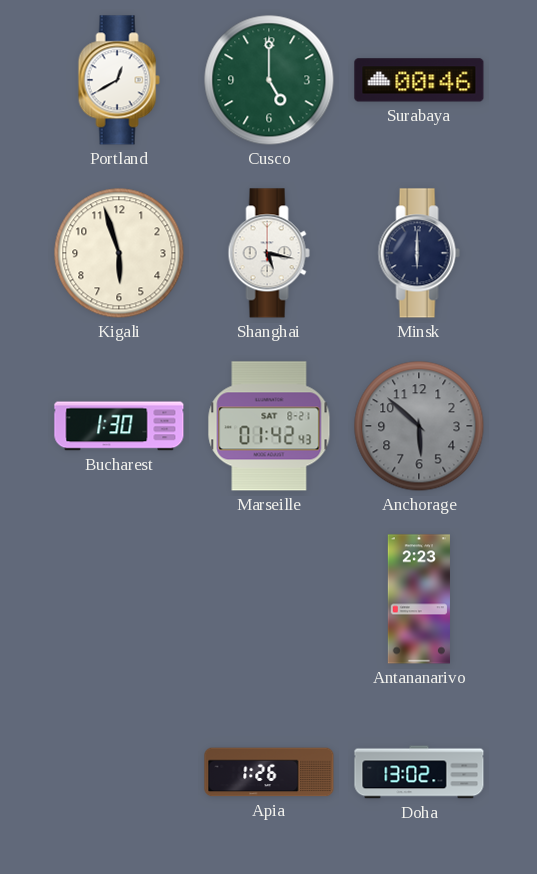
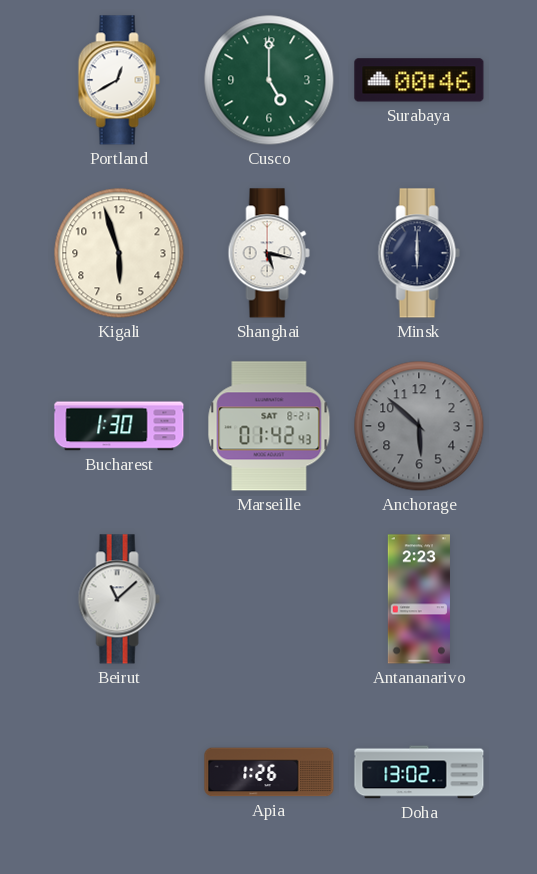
Beirut: none -> 11:08 (119, 599)
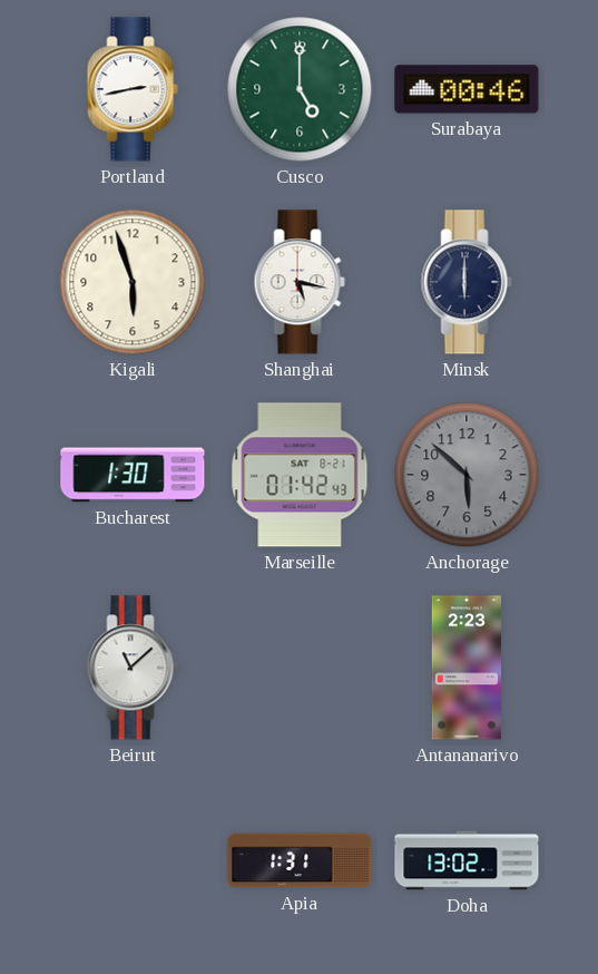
Portland: 12:40 -> 2:43 (133, 89)
Apia: 1:26 -> 1:31 (300, 860)
